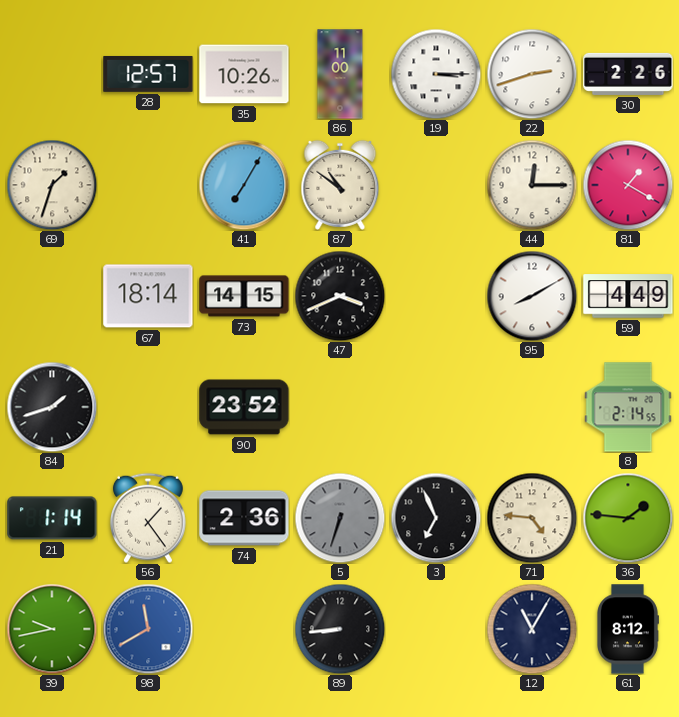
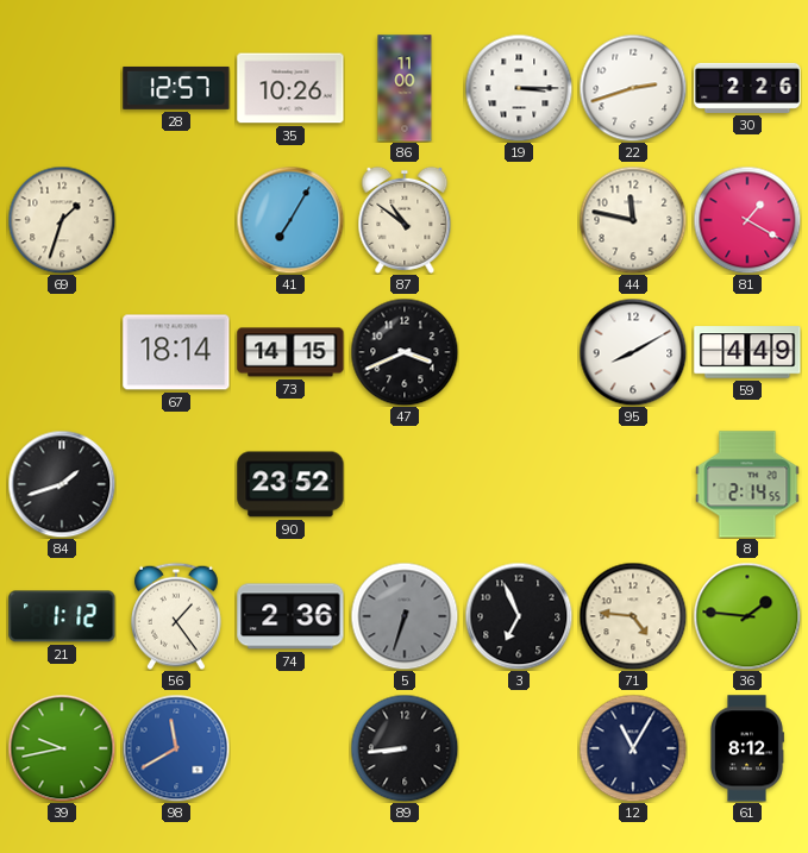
44: 12:15 -> 11:47 (633, 220)
21: 1:14 -> 1:12 (62, 616)
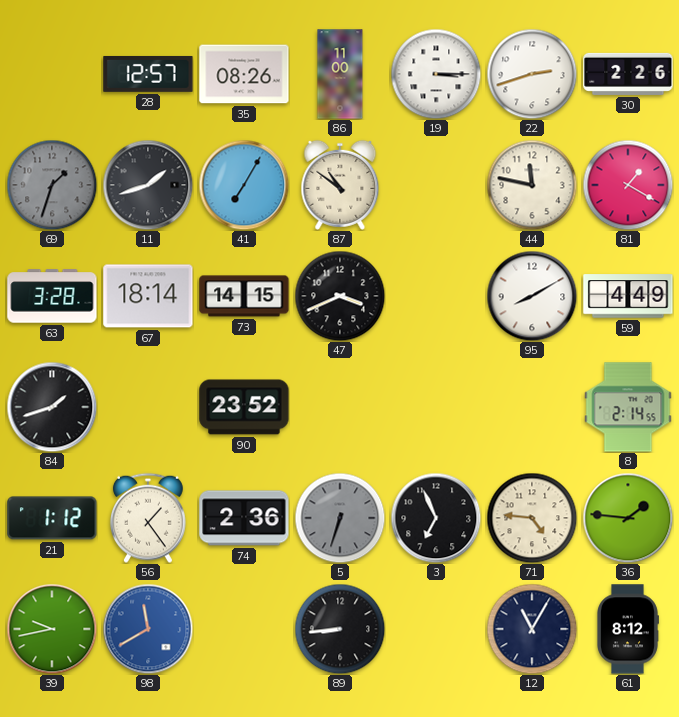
35: 10:26 -> 08:26 (244, 74)
69 dial: cream -> grey (52, 185)
11: none -> 1:42 (148, 185)
63: none -> 3:28 (52, 296)
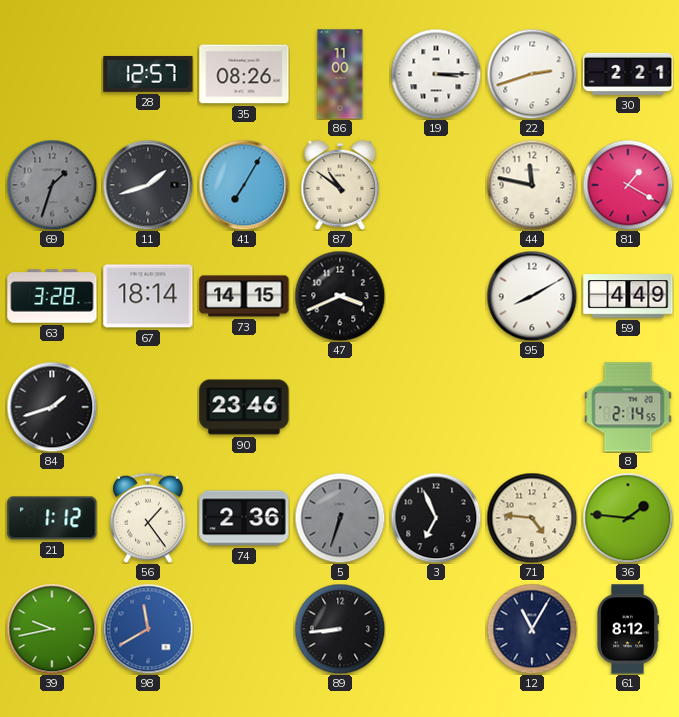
30: 2:26 -> 2:21 (628, 74)
90: 23:52 -> 23:46 (244, 407)
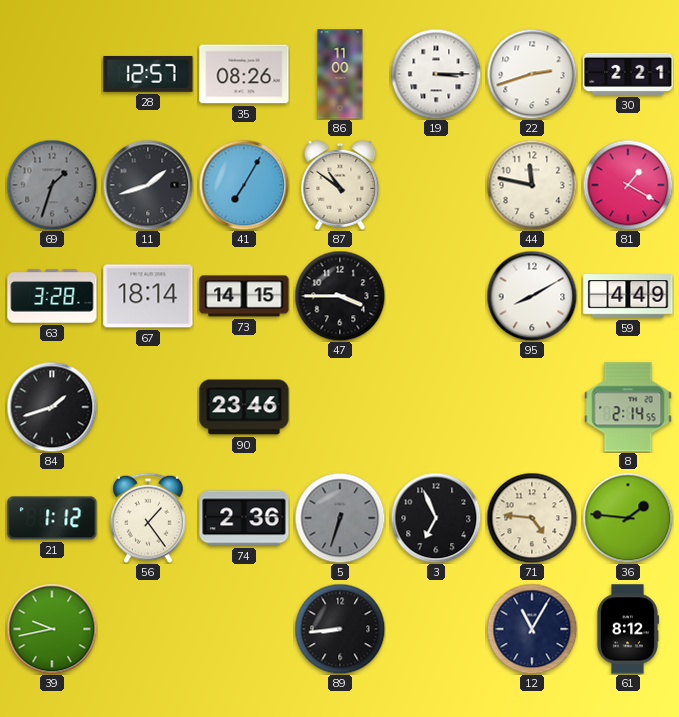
47: 3:41 -> 3:45 (340, 296)
98: 11:40 -> none (148, 629)
